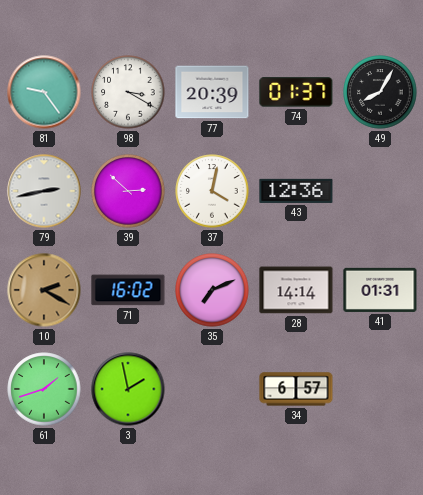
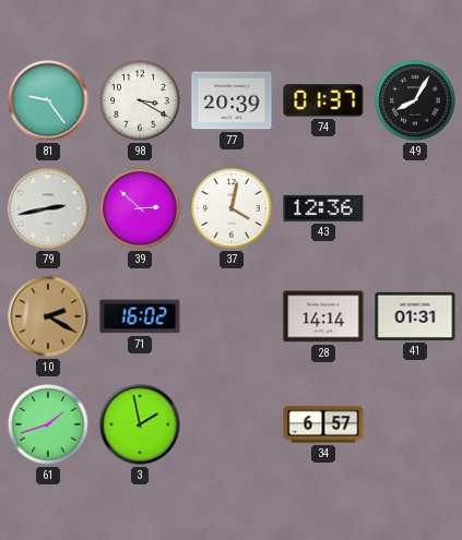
35: 7:11 -> none (212, 290)
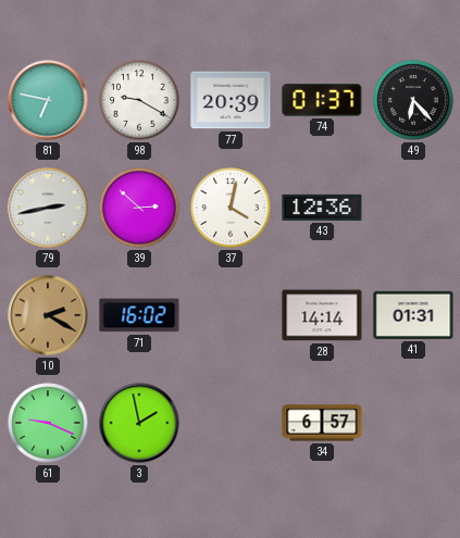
81: 9:24 -> 6:47 (48, 100)
98: 3:20 -> 9:20 (139, 100)
49: 8:05 -> 6:23 (413, 100)
61: 1:42 -> 9:19 (48, 423)
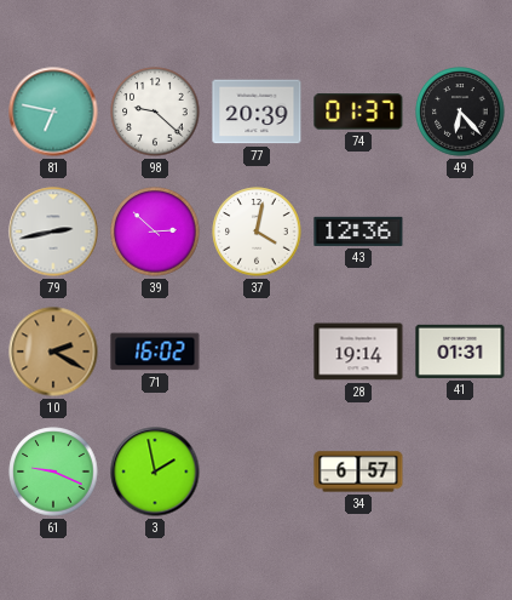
98: 9:20 -> 9:22 (155, 112)
28: 14:14 -> 19:14 (358, 352)
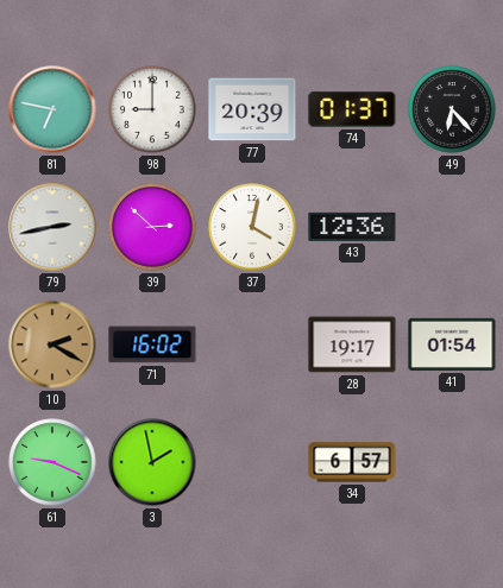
98: 9:22 -> 9:00 (152, 109)
28: 19:14 -> 19:17 (352, 344)
41: 01:31 -> 01:54 (452, 344)
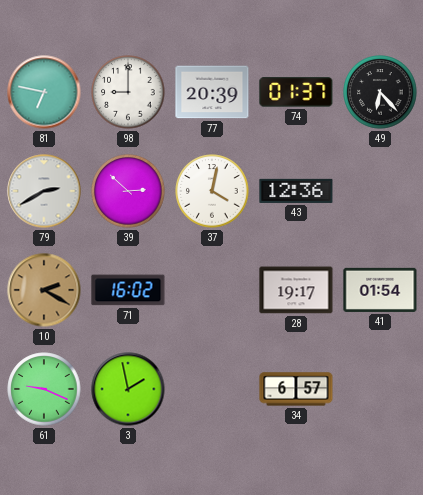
79: 2:43 -> 2:40 (44, 191)
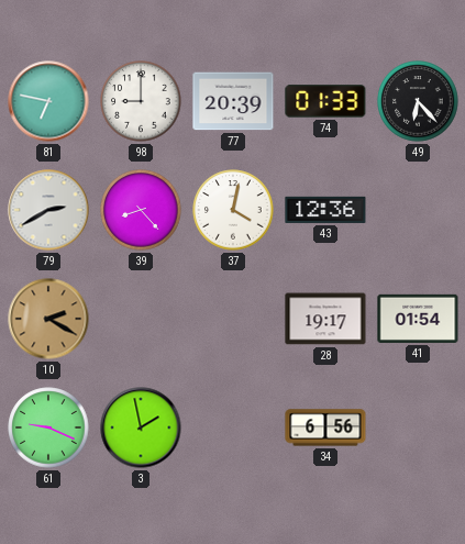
74: 01:37 -> 01:33 (325, 101)
39: 2:52 -> 8:23 (141, 210)
71: 16:02 -> none (128, 290)
34: 6:57 -> 6:56 (325, 428)
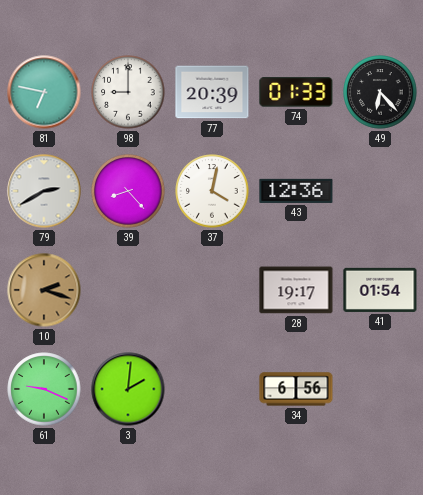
10: 2:20 -> 2:18 (44, 290)
3: 1:58 -> 2:01 (128, 389)
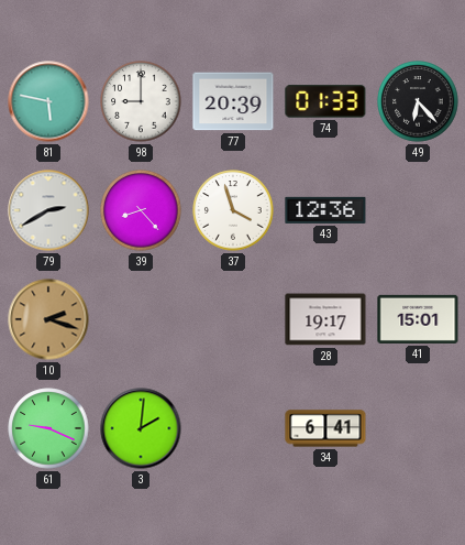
81: 6:47 -> 5:47 (48, 101)
37: 4:02 -> 3:57 (233, 210)
41: 01:54 -> 15:01 (418, 319)
34: 6:56 -> 6:41 (325, 428)
